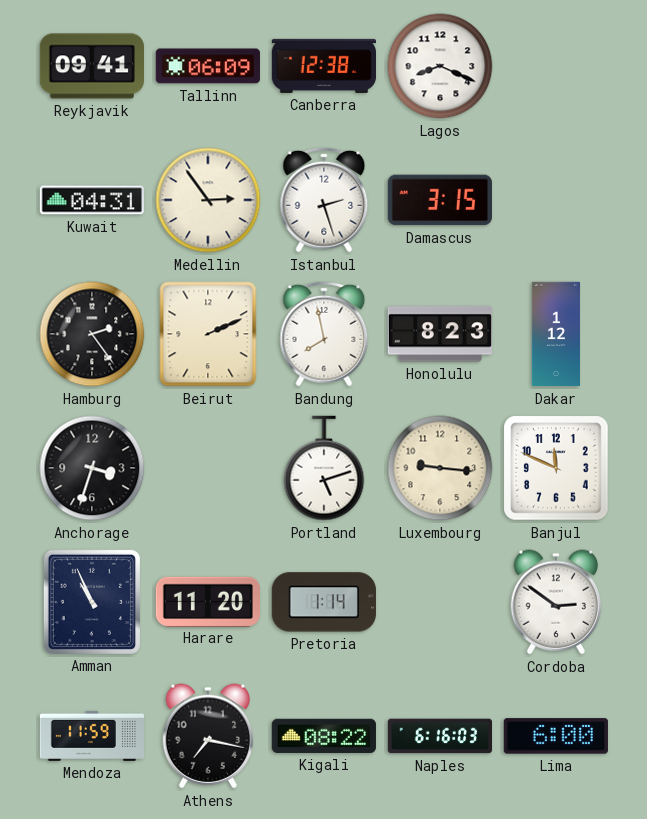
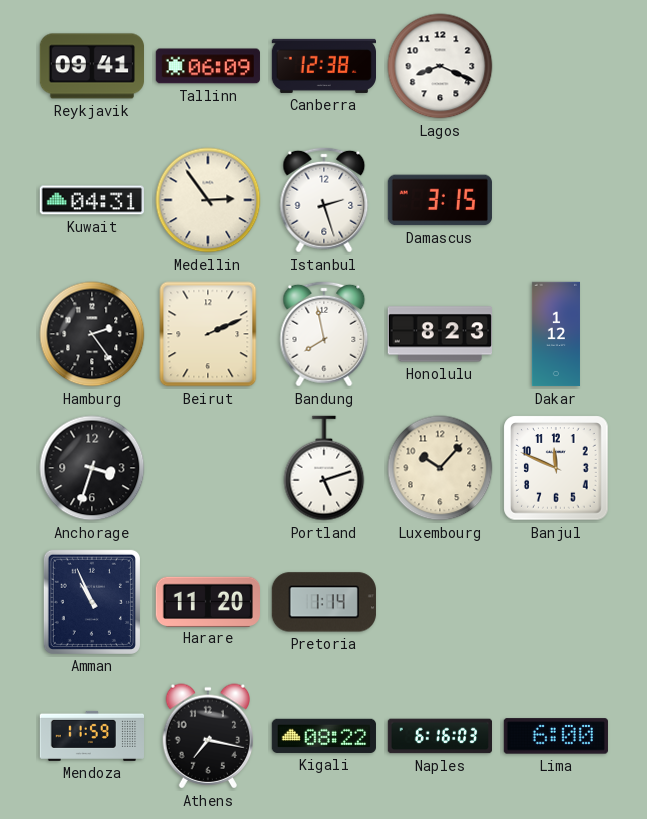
Luxembourg: 9:16 -> 10:07 (440, 468)
Cordoba: 2:51 -> none (556, 602)
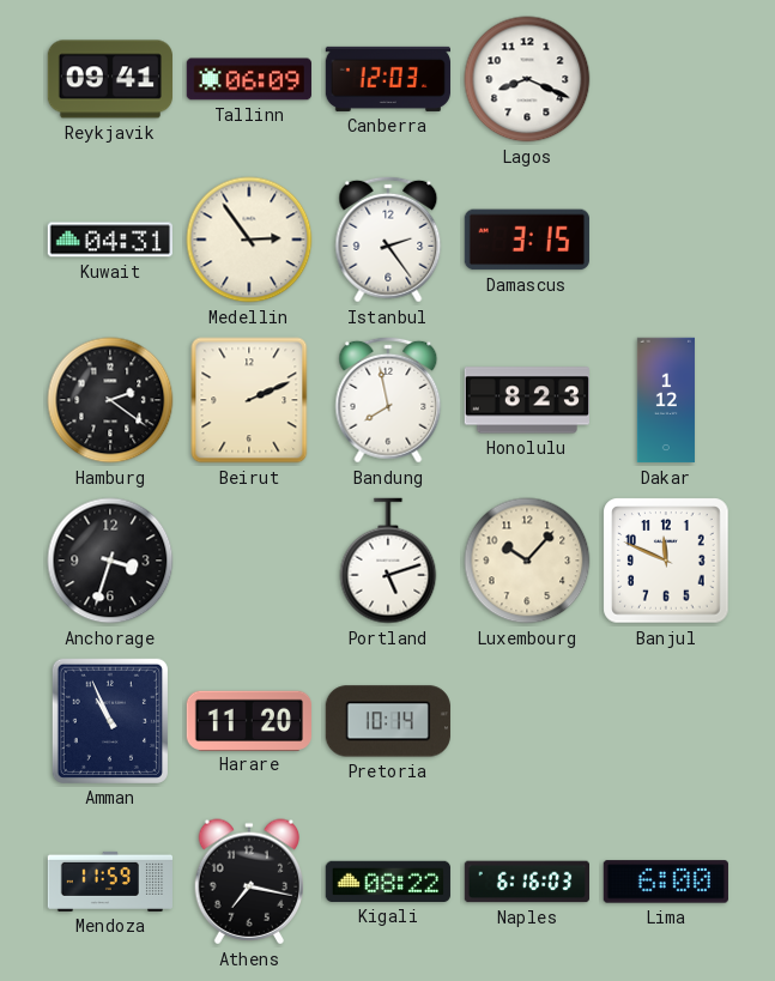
Canberra: 12:38 -> 12:03 (387, 79)
Istanbul: 2:27 -> 2:24 (388, 240)
Hamburg: 2:24 -> 2:21 (110, 400)
Pretoria: 1:14 -> 10:14 (388, 721)
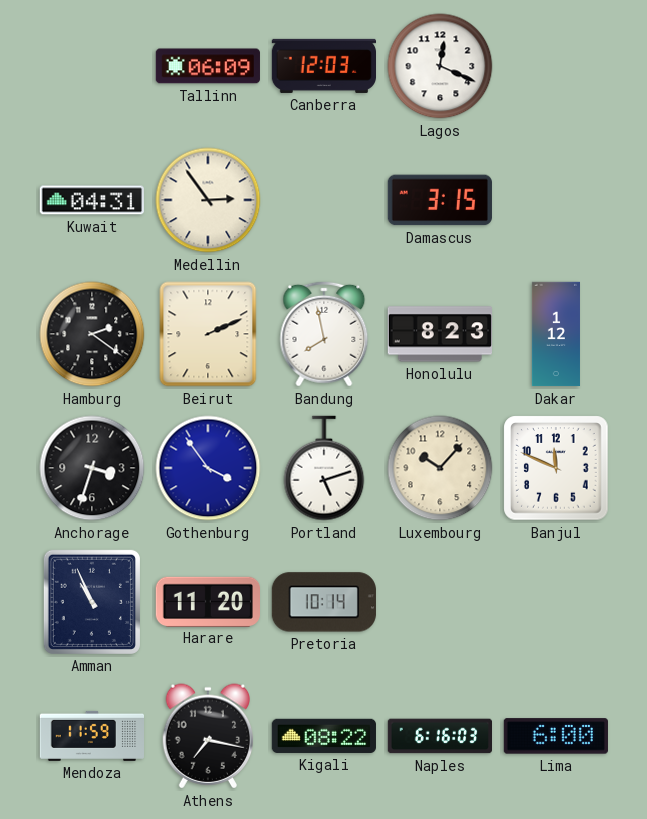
Reykjavik: 09:41 -> none (109, 79)
Lagos: 8:19 -> 12:19 (440, 66)
Istanbul: 2:24 -> none (388, 240)
Gothenburg: none -> 3:54 (208, 468)
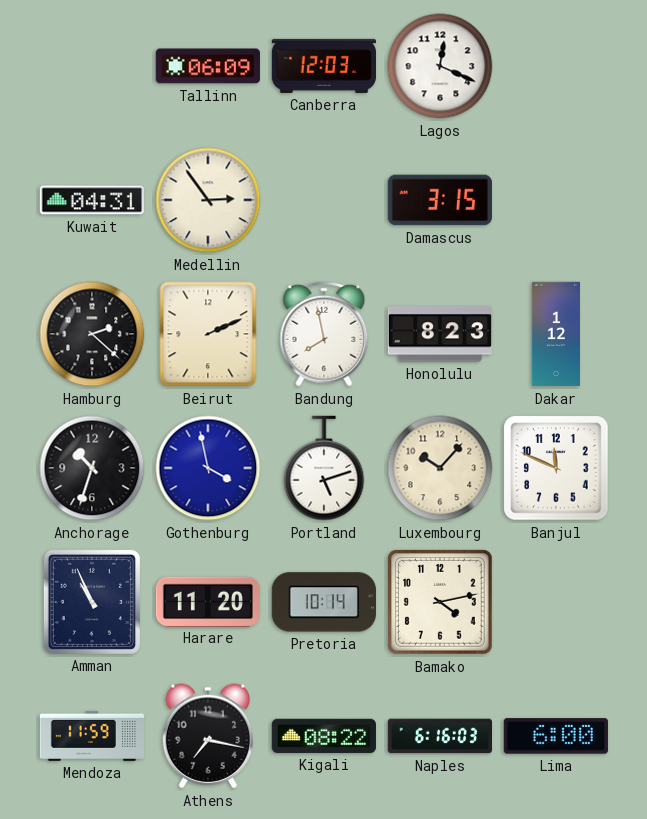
Hamburg: 2:21 -> 2:22 (92, 334)
Anchorage: 3:33 -> 10:33 (92, 468)
Gothenburg: 3:54 -> 3:58 (208, 468)
Bamako: none -> 4:13 (441, 603)
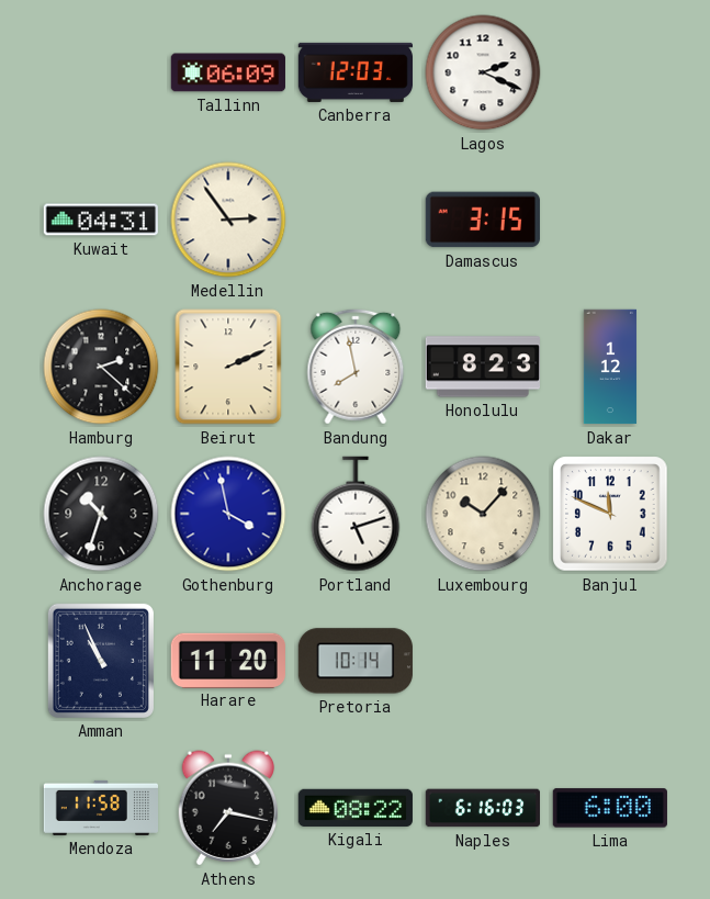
Lagos: 12:19 -> 2:19 (483, 72)
Bamako: 4:13 -> none (441, 603)
Mendoza: 11:59 -> 11:58 (100, 808)
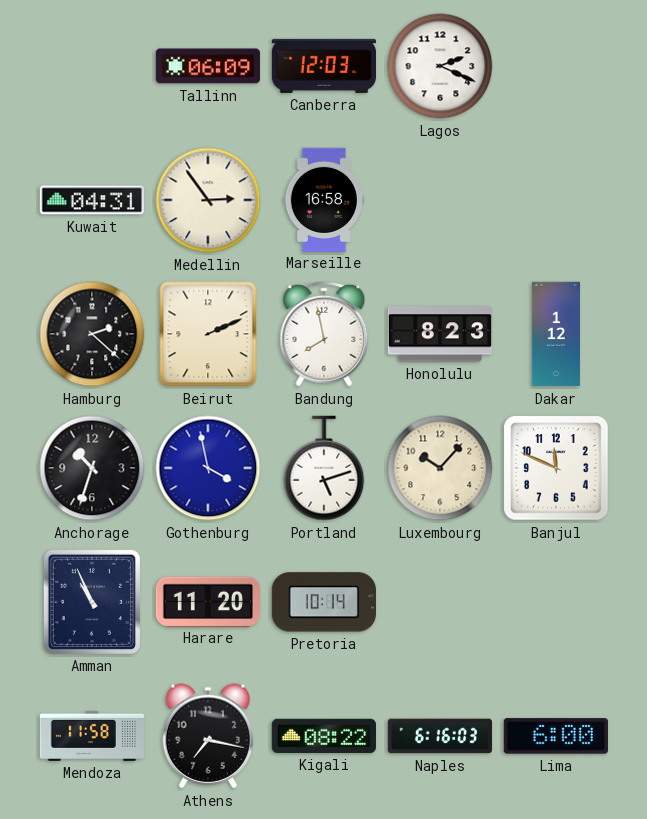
Marseille: none -> 16:58 (324, 199)
Damascus: 3:15 -> none (483, 220)
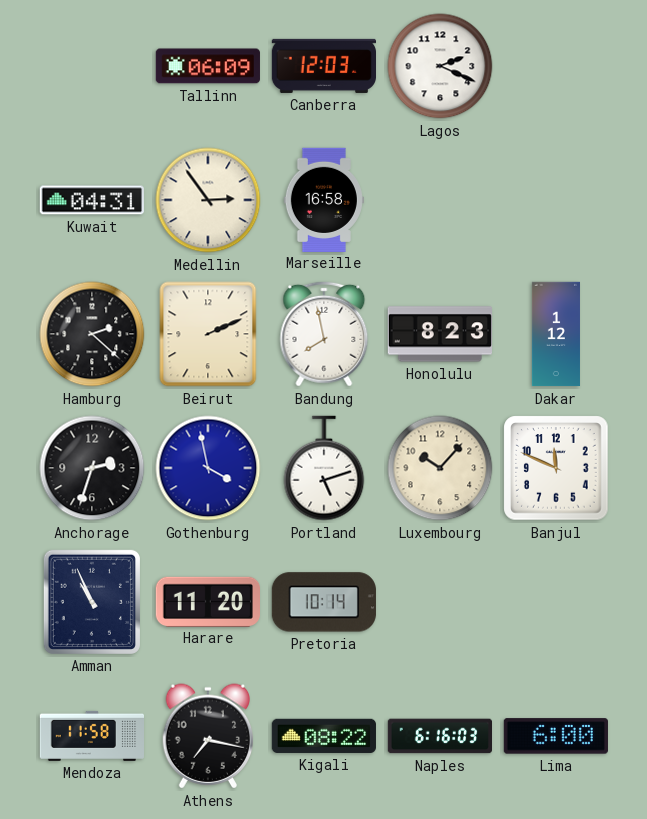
Anchorage: 10:33 -> 2:33 (92, 468)
